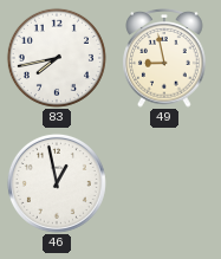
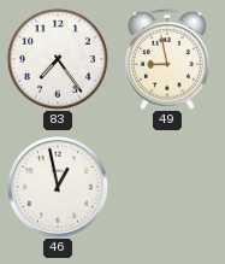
83: 7:43 -> 7:24 (58, 59)
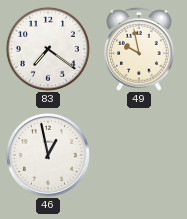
83: 7:24 -> 7:21 (48, 49)
49: 8:58 -> 9:58 (139, 50)
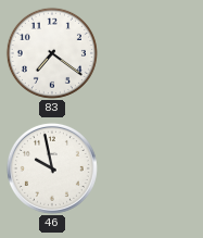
49: 9:58 -> none (139, 50)
46: 12:58 -> 9:58 (52, 168)
